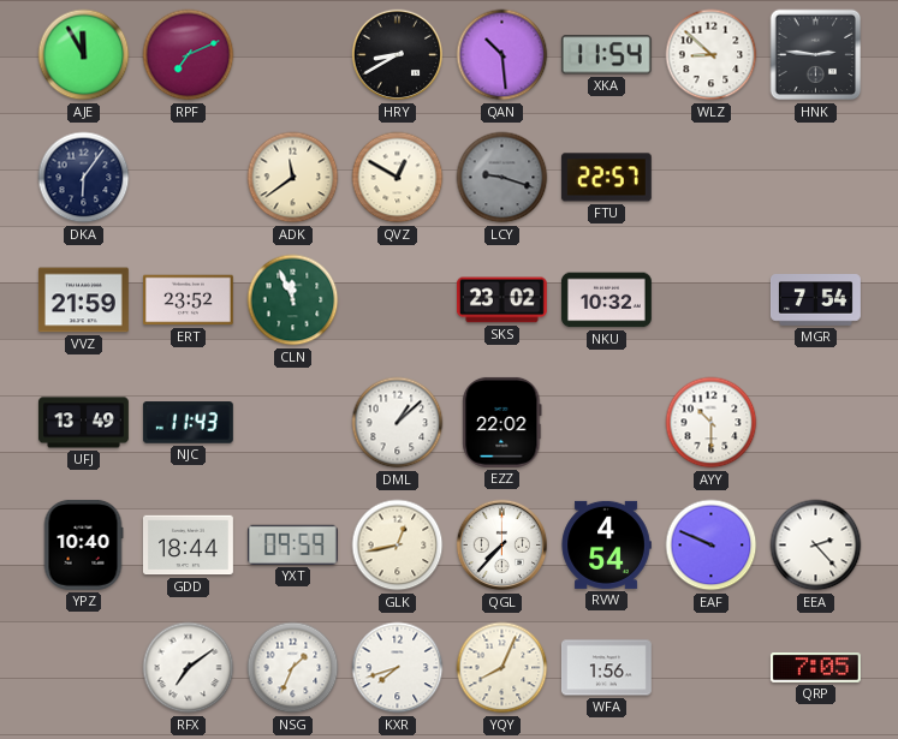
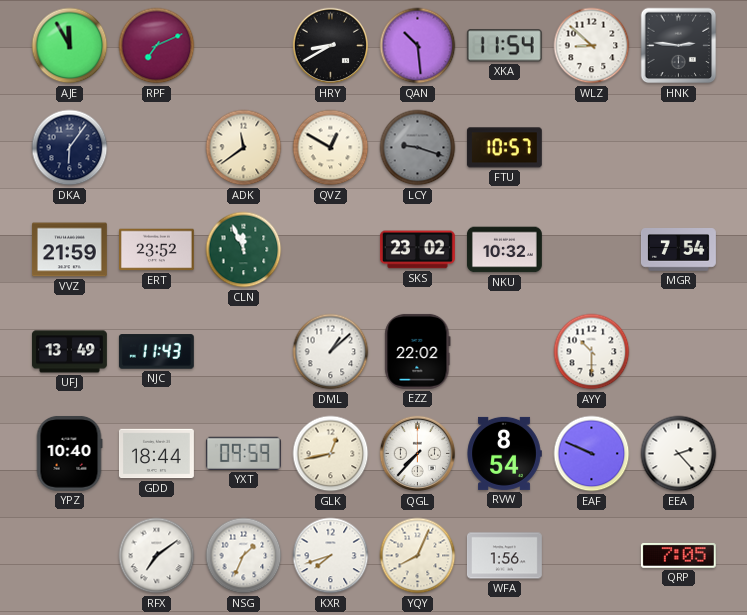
FTU: 22:57 -> 10:57 (504, 148)
RVW: 4:54 -> 8:54 (504, 453)
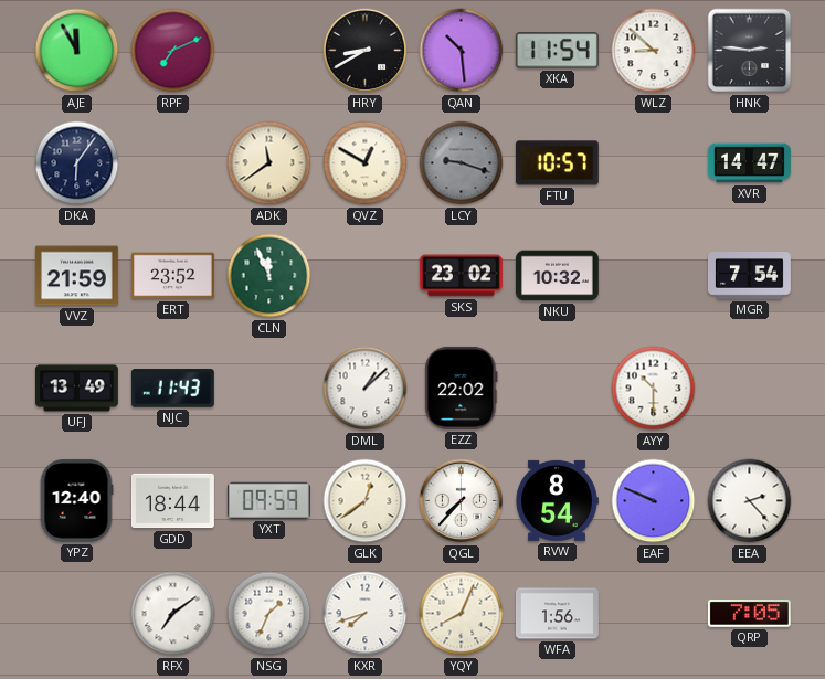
XVR: none -> 14:47 (749, 163)
YPZ: 10:40 -> 12:40 (76, 500)
GLK: 12:43 -> 12:39 (366, 501)
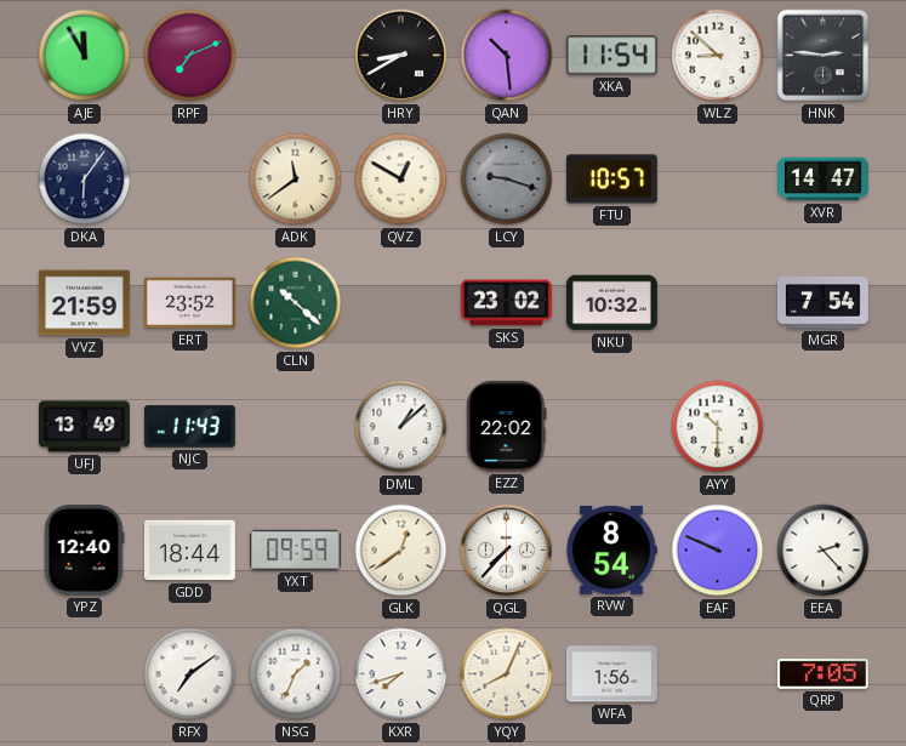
CLN: 11:56 -> 10:22 (296, 303)
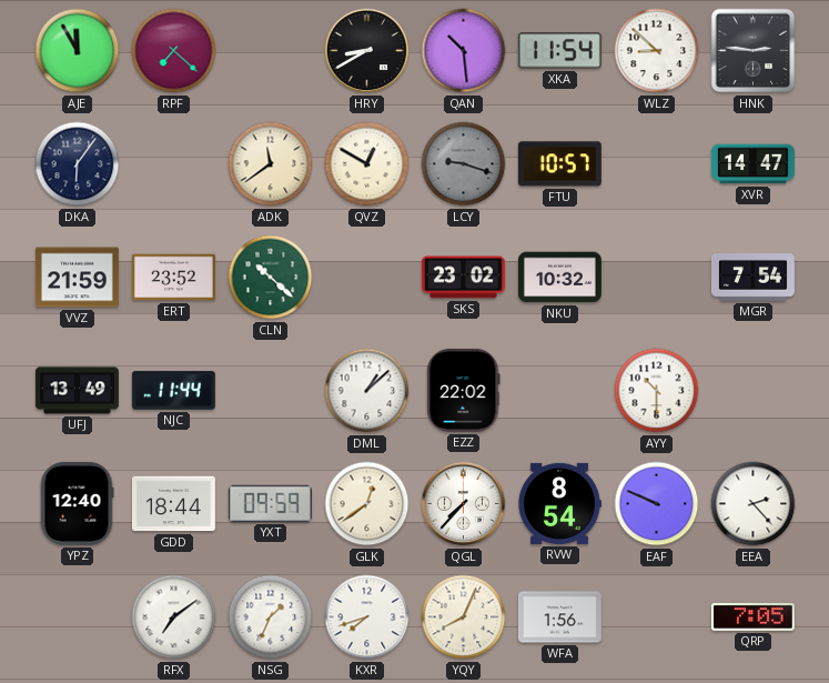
RPF: 7:11 -> 7:22 (174, 51)
NJC: 11:43 -> 11:44 (173, 391)
